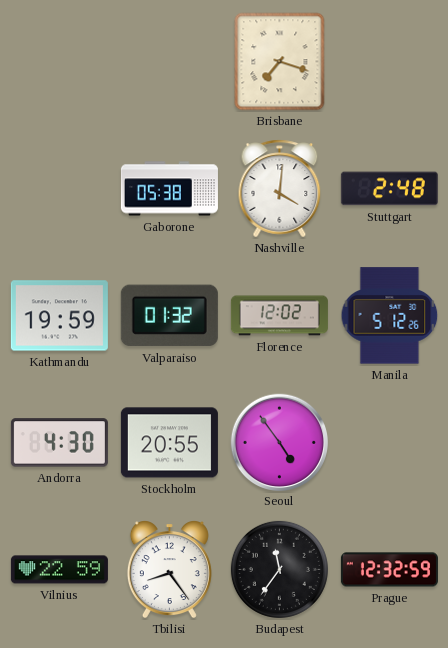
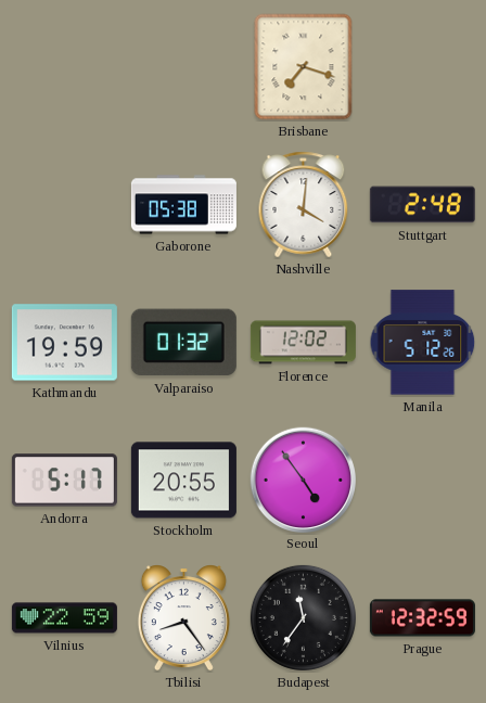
Andorra: 4:30 -> 5:17 (64, 481)
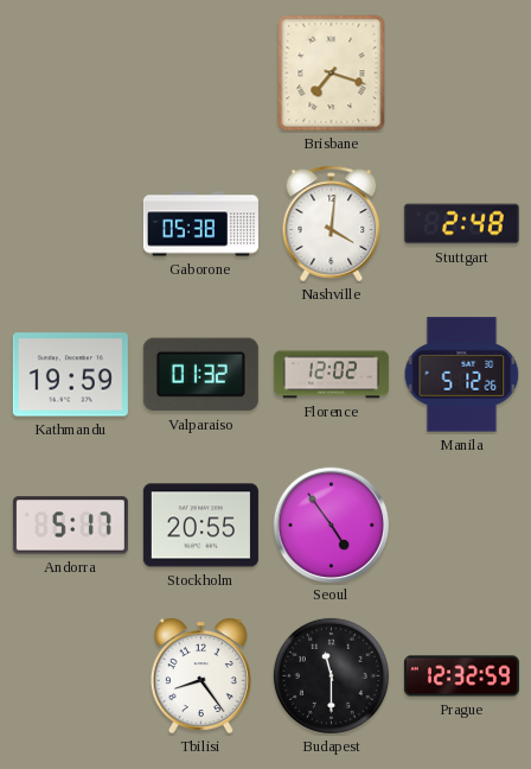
Vilnius: 22:59 -> none (64, 618)
Budapest: 11:36 -> 11:30 (331, 675)
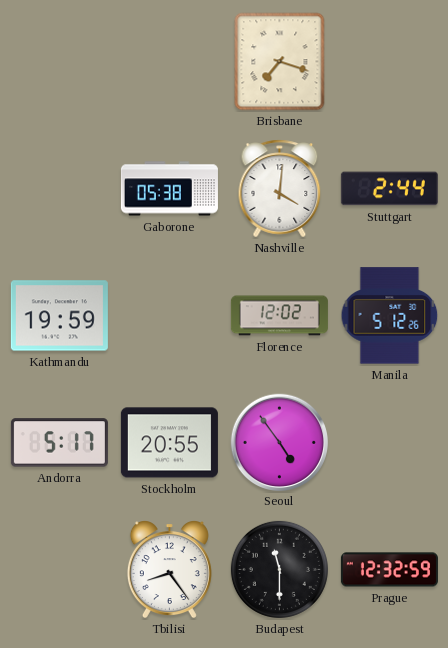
Stuttgart: 2:48 -> 2:44 (389, 189)
Valparaiso: 01:32 -> none (200, 375)
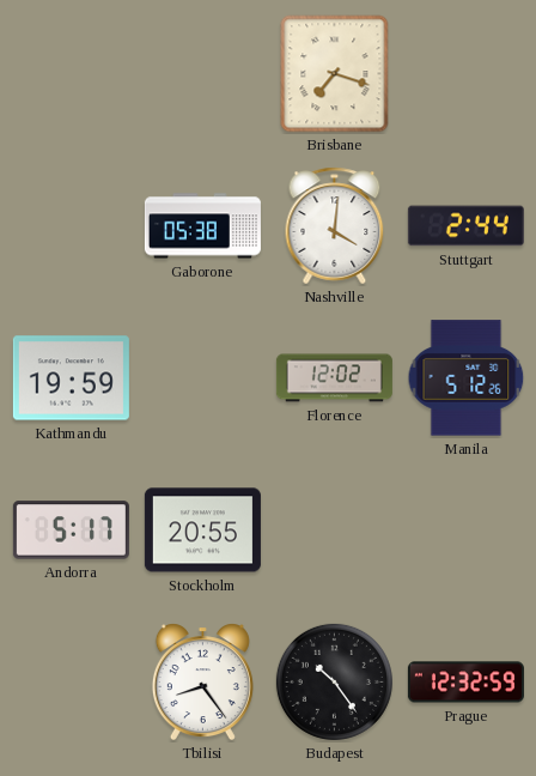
Seoul: 4:54 -> none (279, 442)
Budapest: 11:30 -> 10:24 (334, 681)
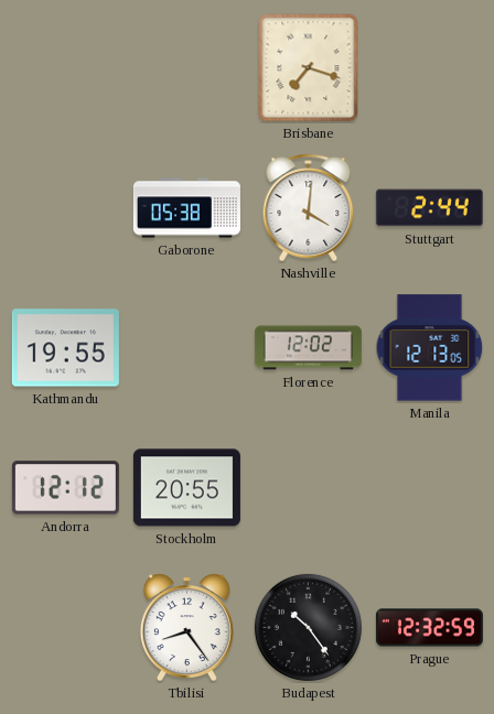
Kathmandu: 19:59 -> 19:55 (65, 348)
Manila: 5:12 -> 12:13 (430, 348)
Andorra: 5:17 -> 12:12 (65, 488)
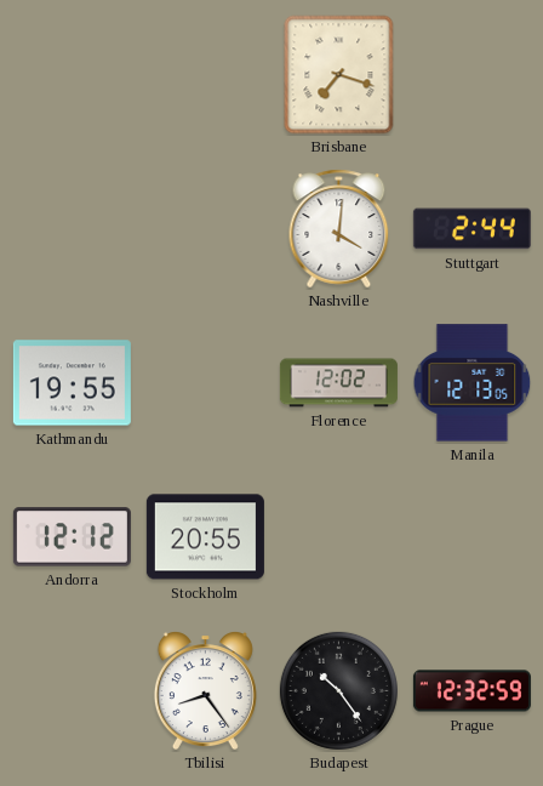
Gaborone: 05:38 -> none (186, 208)
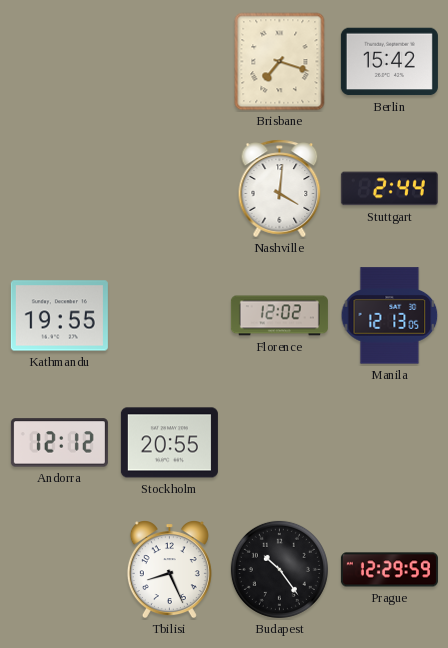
Berlin: none -> 15:42 (389, 62)
Tbilisi: 8:24 -> 8:26 (169, 570)
Prague: 12:32 -> 12:29 (389, 570)
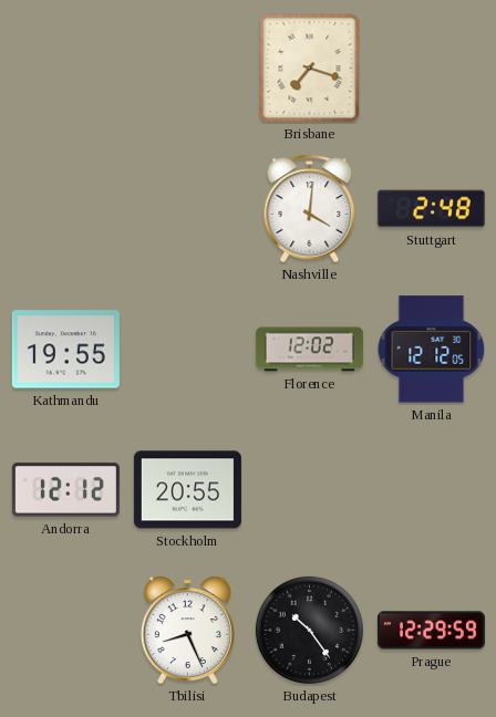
Berlin: 15:42 -> none (389, 62)
Stuttgart: 2:44 -> 2:48 (431, 209)
Manila: 12:13 -> 12:12 (432, 350)
